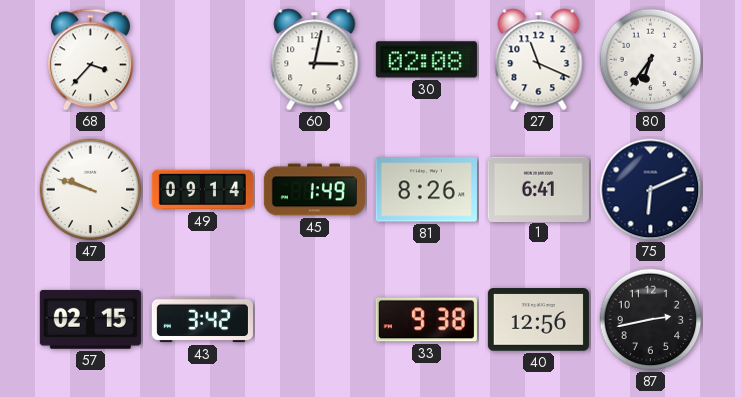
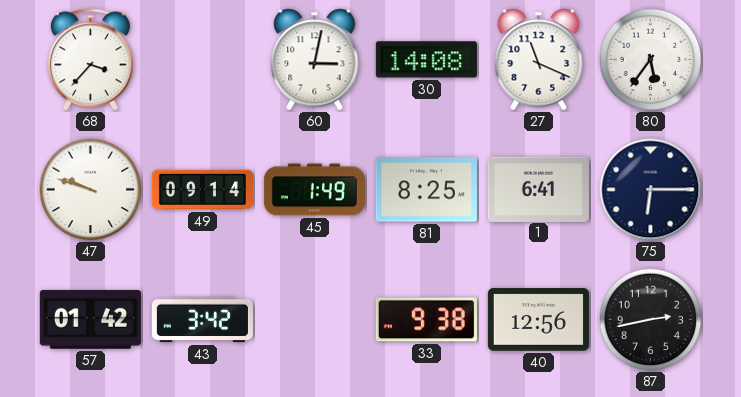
30: 02:08 -> 14:08 (426, 60)
80: 6:36 -> 5:36 (651, 60)
81: 8:26 -> 8:25 (426, 190)
75: 6:11 -> 6:15 (651, 190)
57: 02:15 -> 01:42 (90, 319)
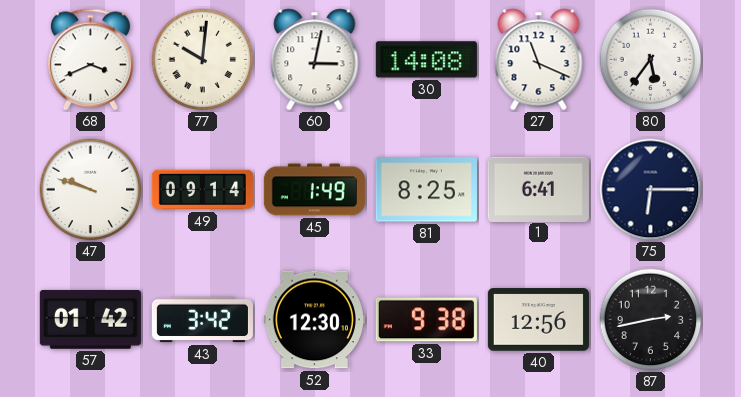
68: 3:37 -> 3:41 (90, 60)
77: none -> 10:01 (203, 60)
52: none -> 12:30 (314, 320)
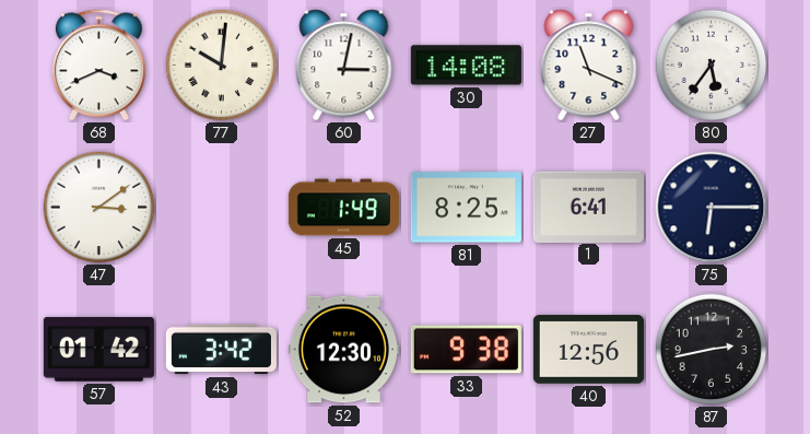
47: 9:48 -> 3:09 (99, 208)
49: 09:14 -> none (202, 190)
